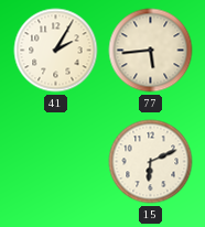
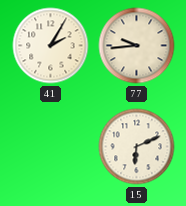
77: 5:44 -> 9:44 (137, 46)
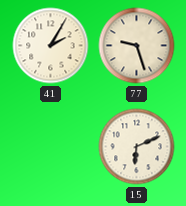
77: 9:44 -> 9:27 (137, 46)
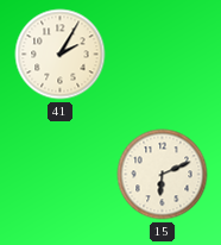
77: 9:27 -> none (137, 46)
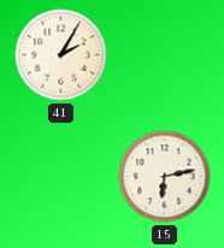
15: 6:11 -> 6:13 (165, 177)
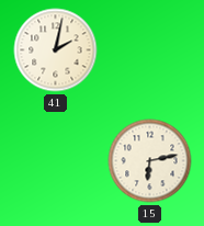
41: 2:05 -> 2:02 (56, 50)
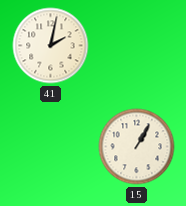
15: 6:13 -> 1:05 (137, 147)
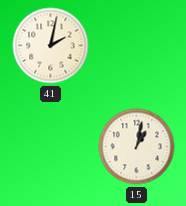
15: 1:05 -> 1:02 (137, 147)
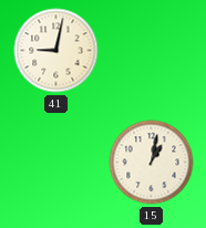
41: 2:02 -> 9:02 (56, 51)
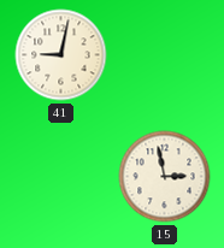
15: 1:02 -> 2:58 (165, 177)
